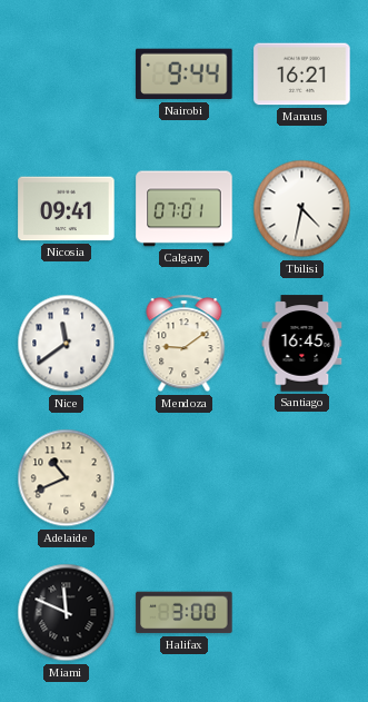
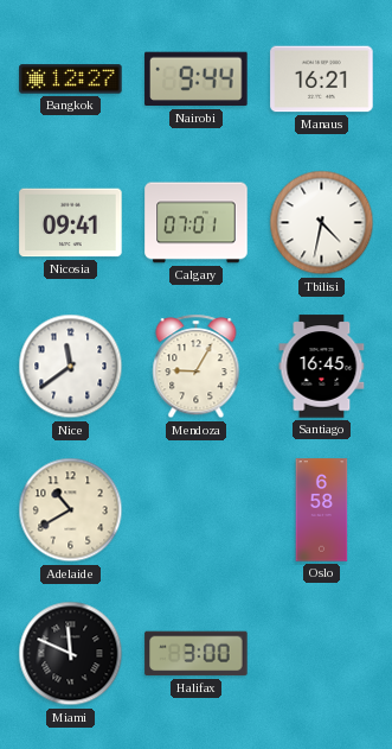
Bangkok: none -> 12:27 (71, 80)
Mendoza: 9:09 -> 9:05 (197, 367)
Adelaide: 10:41 -> 10:40 (71, 510)
Oslo: none -> 6:58 (322, 510)
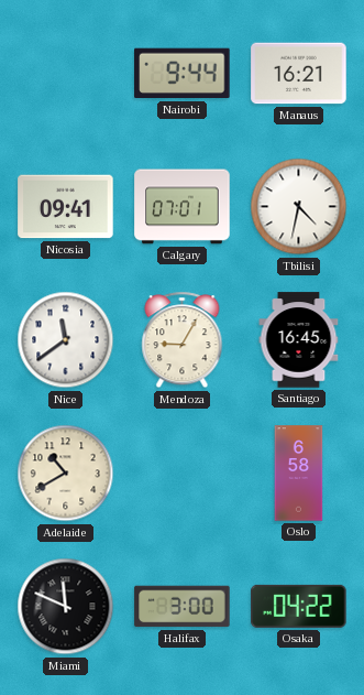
Bangkok: 12:27 -> none (71, 80)
Osaka: none -> 04:22 (299, 606)
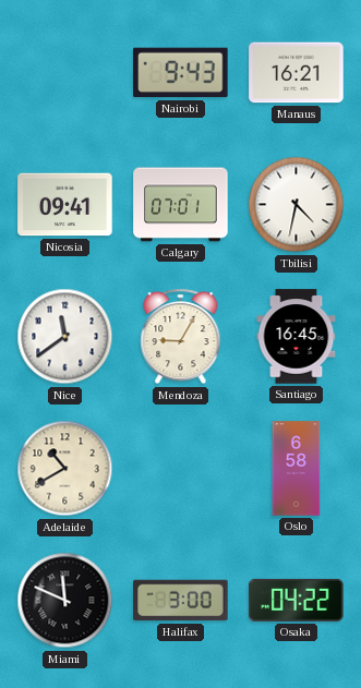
Nairobi: 9:44 -> 9:43 (181, 73)
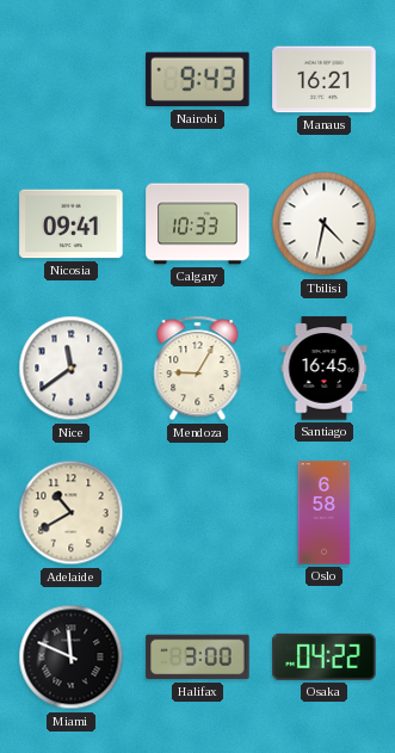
Calgary: 07:01 -> 10:33 (198, 224)
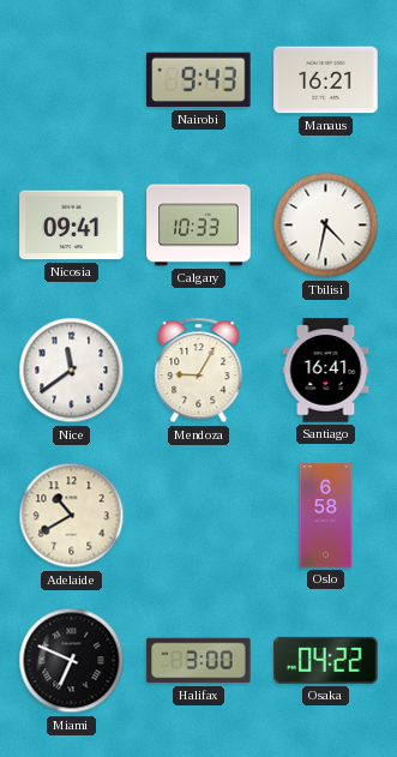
Santiago: 16:45 -> 16:41 (326, 371)
Miami: 11:49 -> 6:49 (72, 661)
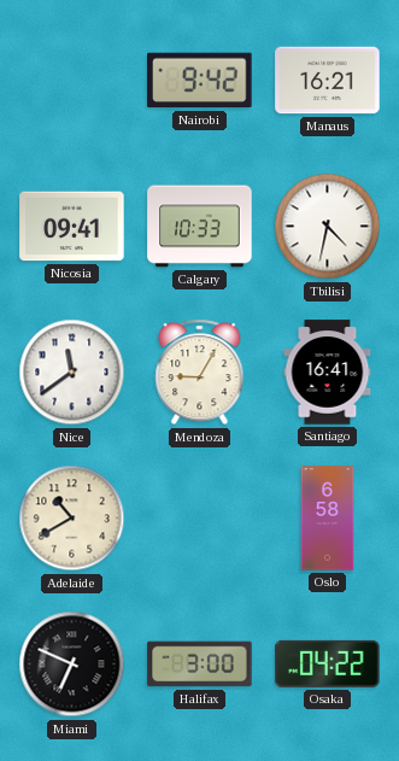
Nairobi: 9:43 -> 9:42 (200, 81)
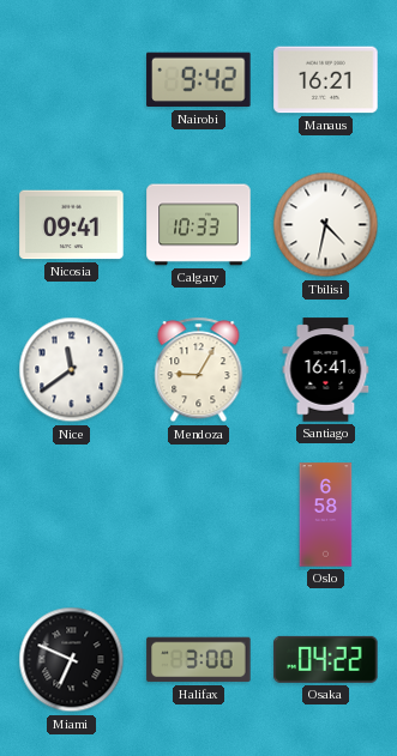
Adelaide: 10:40 -> none (72, 519)
